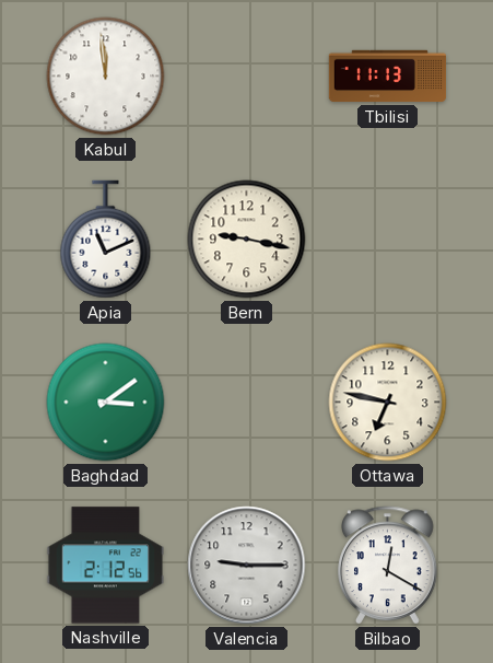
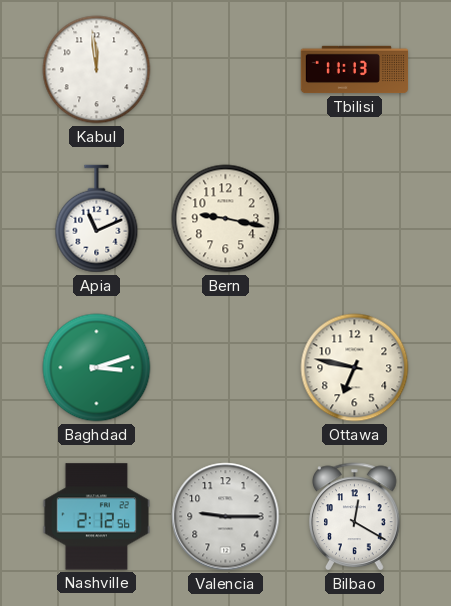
Baghdad: 3:09 -> 3:12 (97, 368)
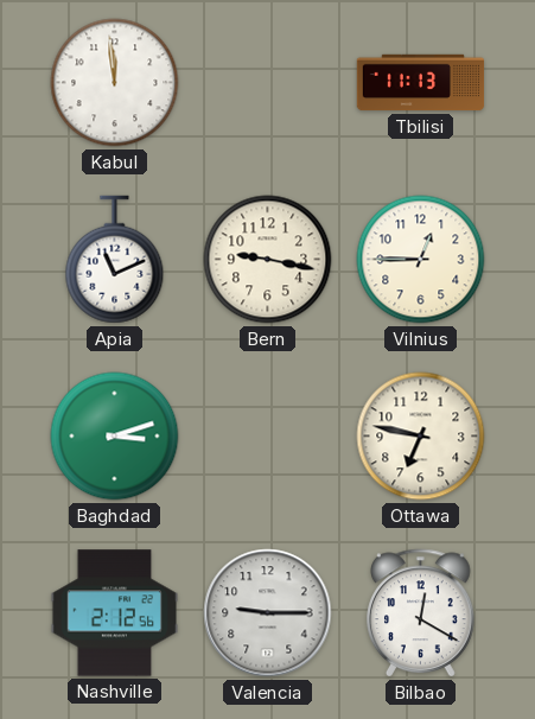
Vilnius: none -> 12:45 (421, 260)
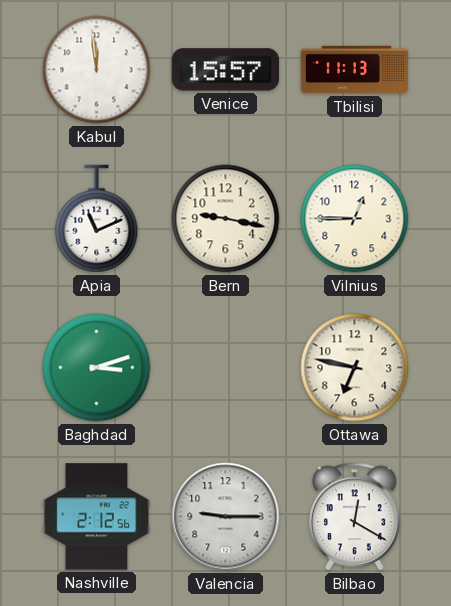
Venice: none -> 15:57 (225, 70)
